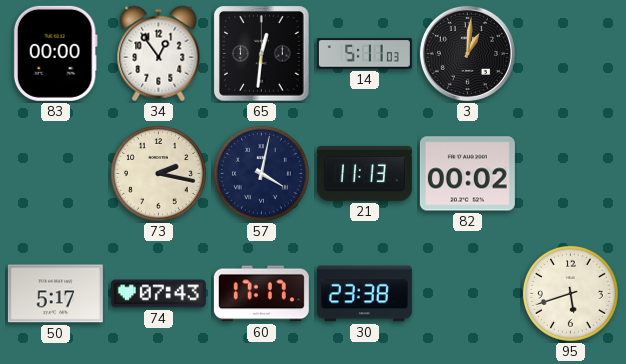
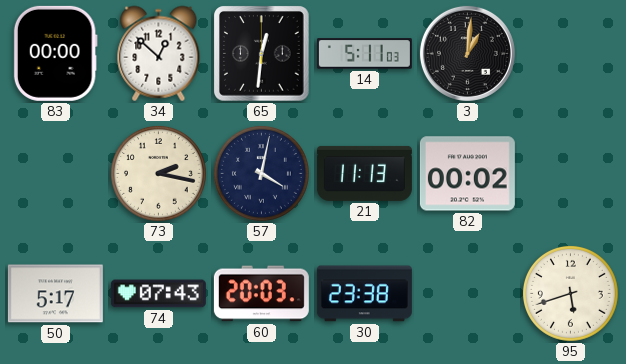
34: 12:54 -> 12:52 (159, 54)
60: 17:17 -> 20:03 (261, 294)
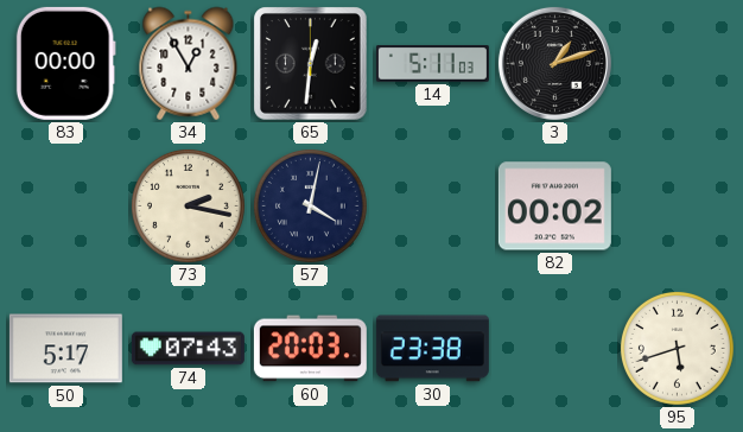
34: 12:52 -> 12:55 (189, 64)
3: 1:01 -> 1:12 (554, 63)
21: 11:13 -> none (364, 173)
